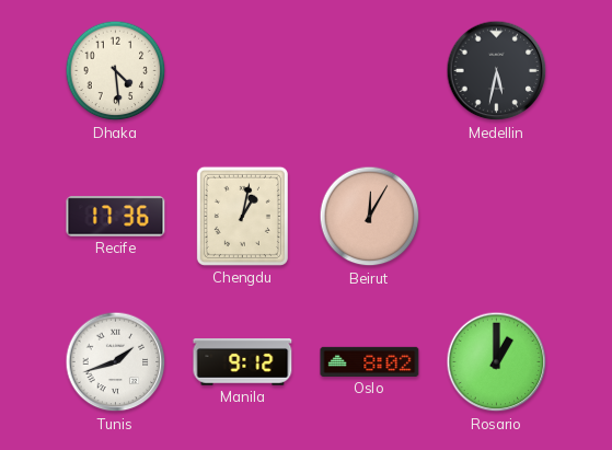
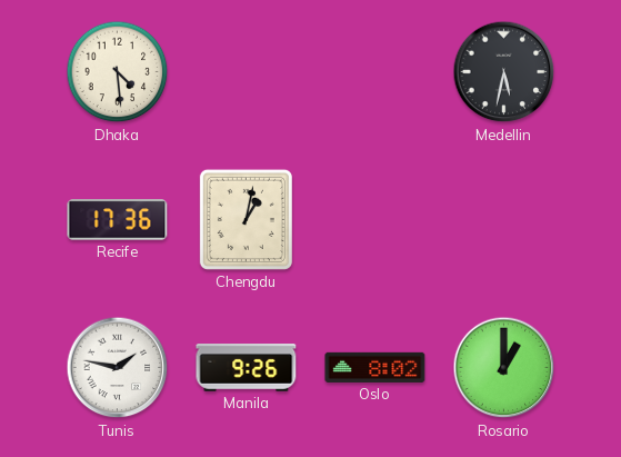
Beirut: 12:05 -> none (370, 217)
Tunis: 1:42 -> 1:47 (118, 368)
Manila: 9:12 -> 9:26 (247, 368)
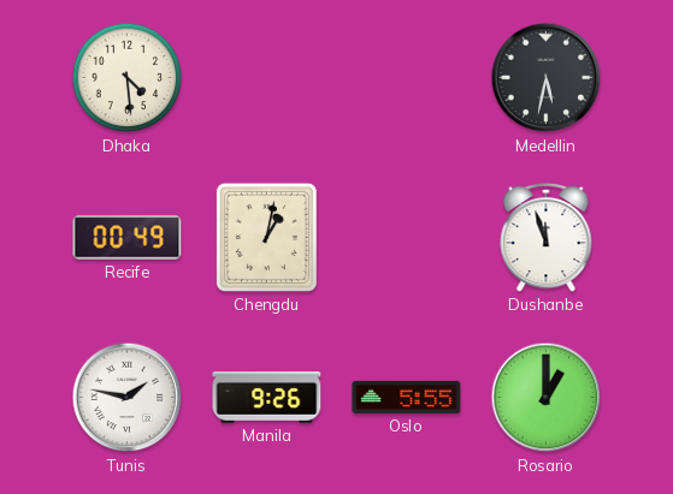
Recife: 17:36 -> 00:49 (128, 238)
Dushanbe: none -> 11:57 (547, 238)
Oslo: 8:02 -> 5:55 (407, 397)
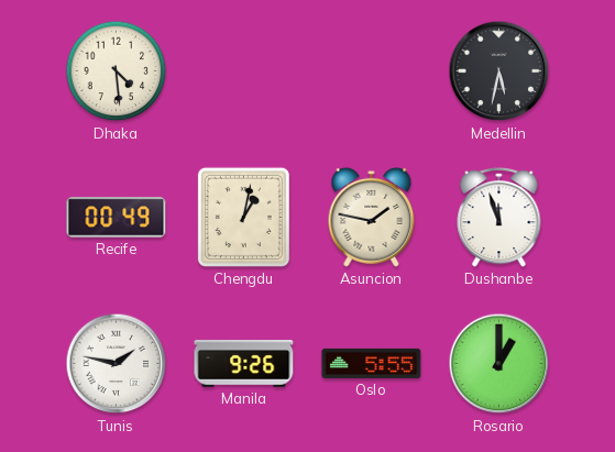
Asuncion: none -> 1:47 (372, 217)
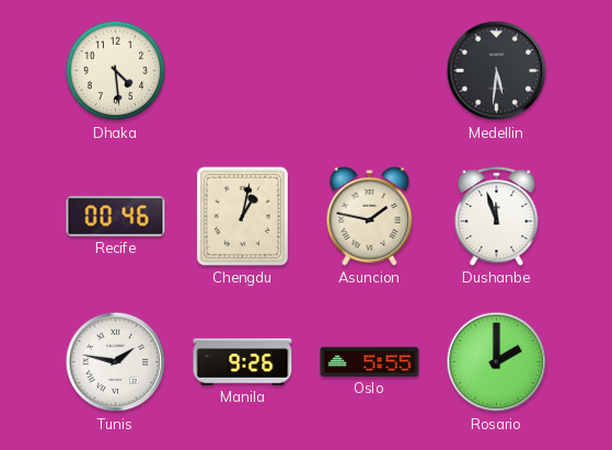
Medellin: 5:32 -> 5:31 (497, 71)
Recife: 00:49 -> 00:46 (116, 217)
Rosario: 1:00 -> 2:00 (497, 362)
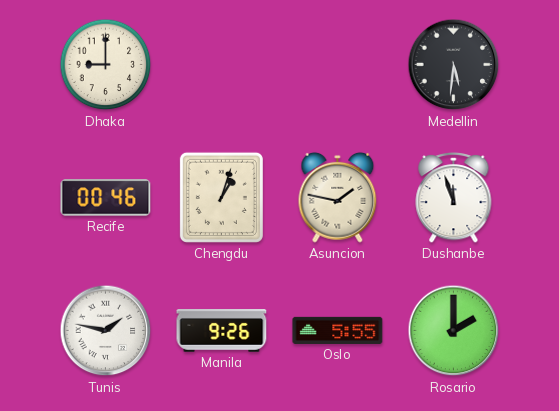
Dhaka: 4:29 -> 9:00 (106, 65)
Chengdu: 1:02 -> 1:03 (221, 197)
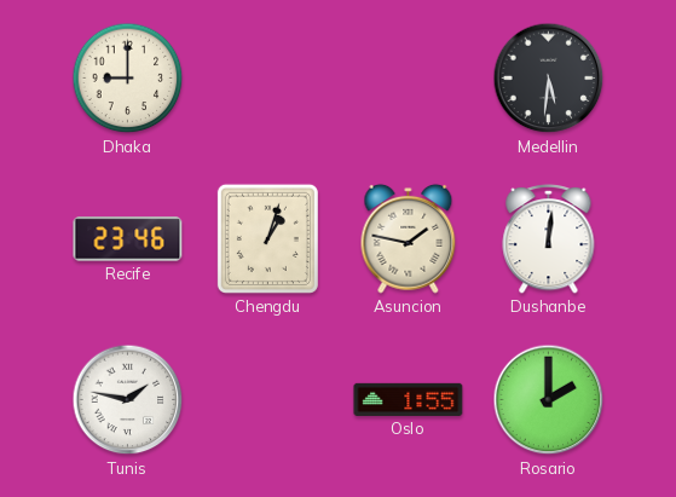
Recife: 00:46 -> 23:46 (128, 239)
Dushanbe: 11:57 -> 12:01 (549, 239)
Manila: 9:26 -> none (222, 331)
Oslo: 5:55 -> 1:55 (409, 399)
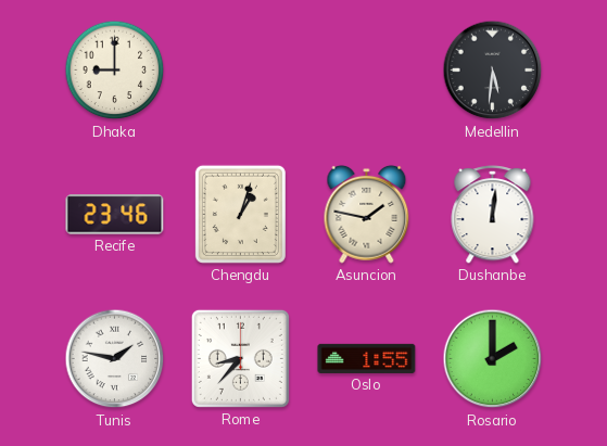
Rome: none -> 8:37 (240, 358)
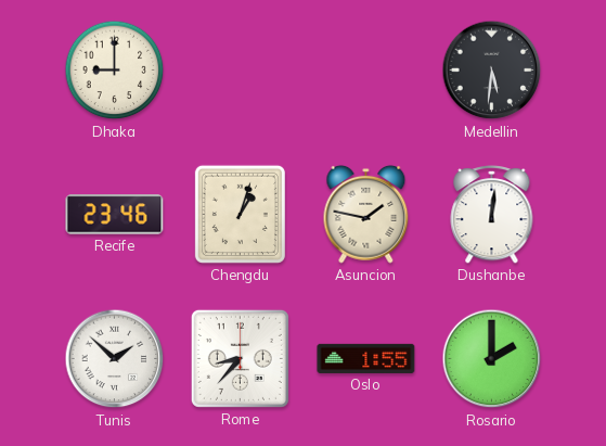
Tunis: 1:47 -> 1:52 (115, 359)
